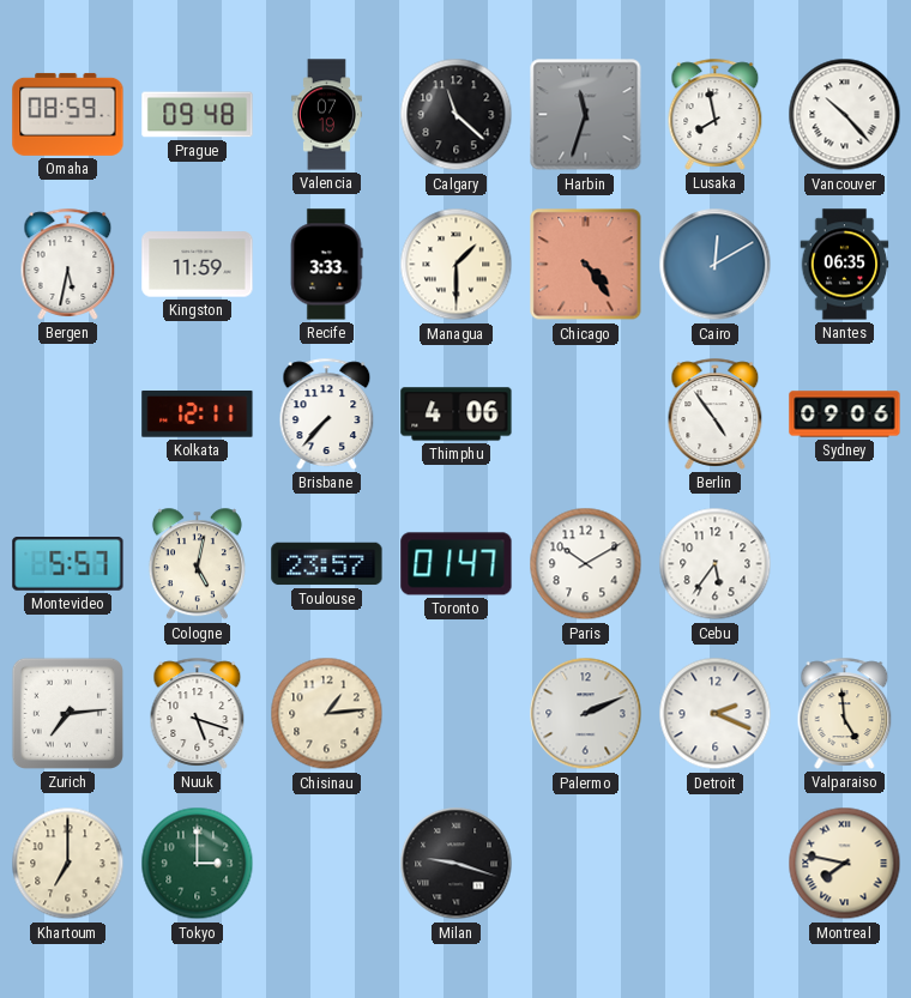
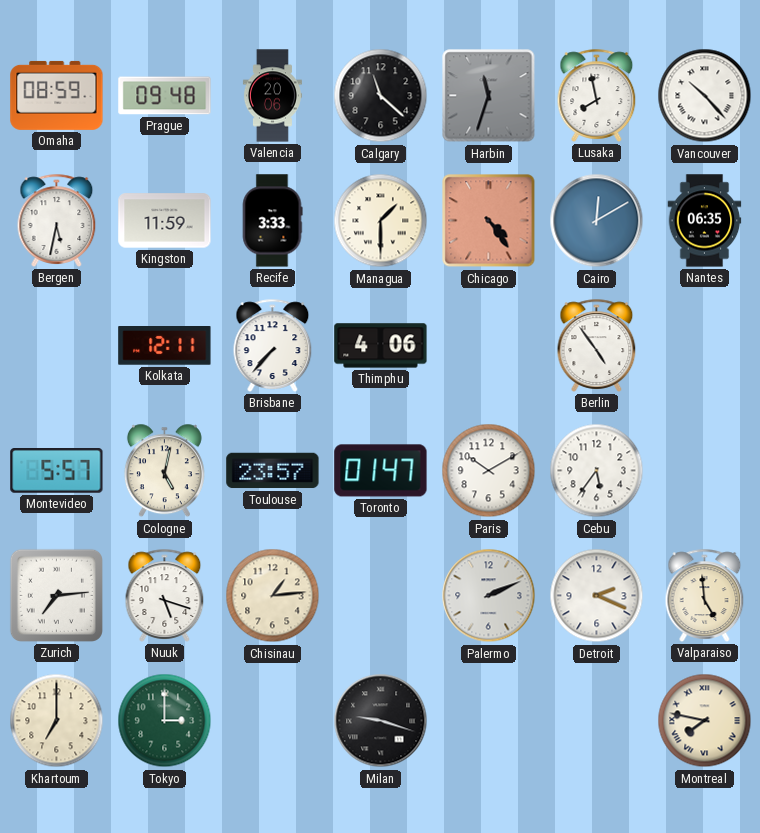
Valencia: 07:19 -> 20:06 (272, 96)
Sydney: 09:06 -> none (845, 415)
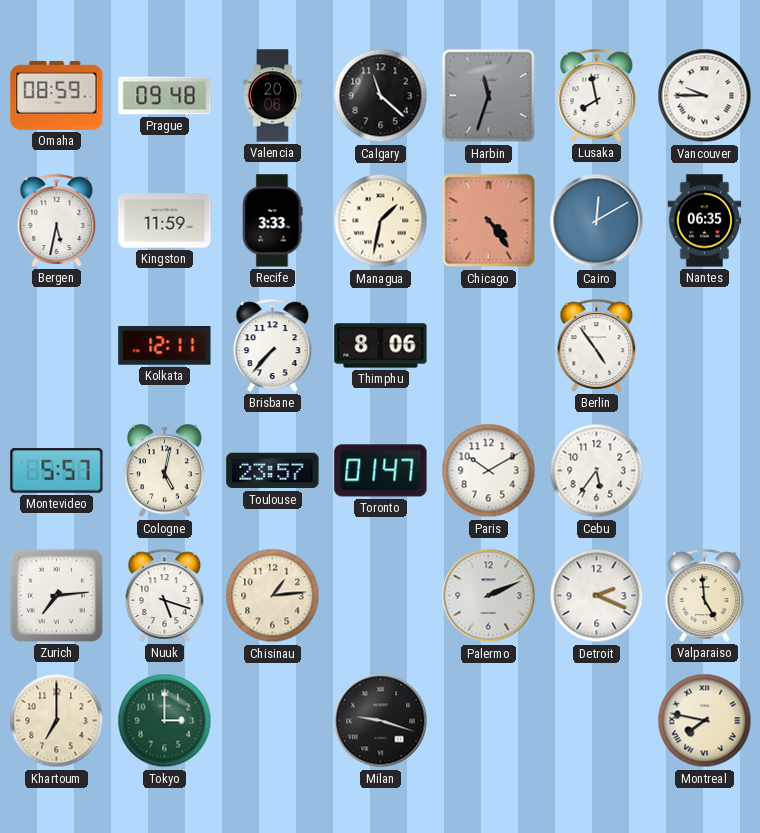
Vancouver: 10:23 -> 9:45 (705, 96)
Managua: 1:30 -> 1:32 (381, 221)
Thimphu: 4:06 -> 8:06 (381, 346)
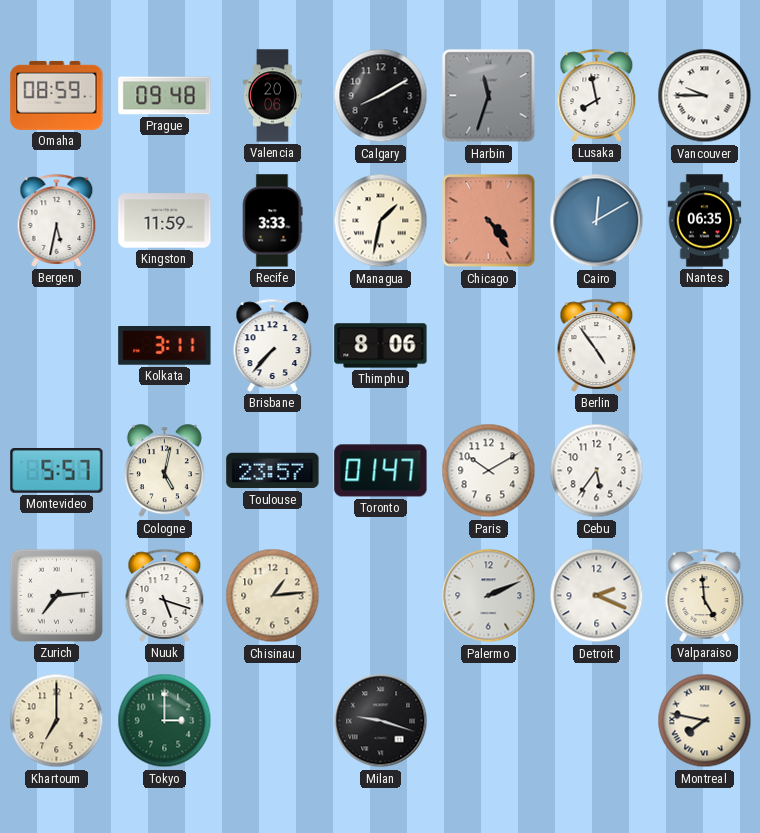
Calgary: 11:22 -> 8:10 (381, 96)
Kolkata: 12:11 -> 3:11 (165, 346)
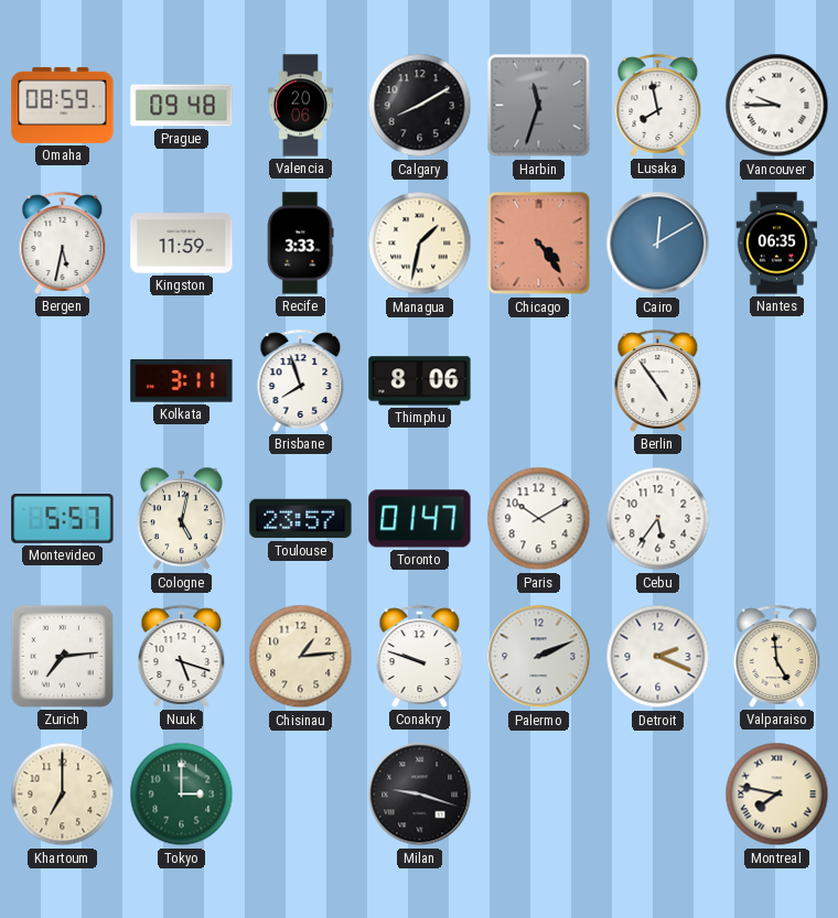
Brisbane: 7:37 -> 7:57 (301, 380)
Conakry: none -> 9:48 (420, 656)
